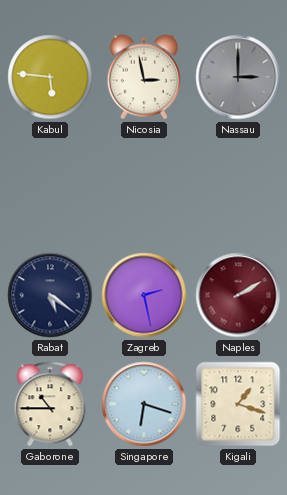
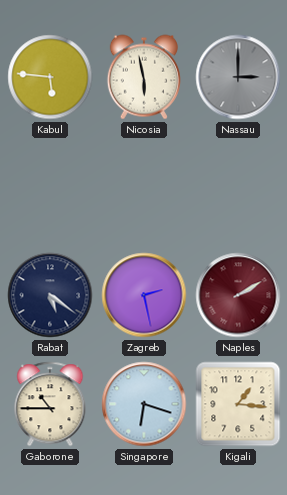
Nicosia: 2:58 -> 5:58 (144, 77)
Kigali: 1:18 -> 1:16 (238, 404)
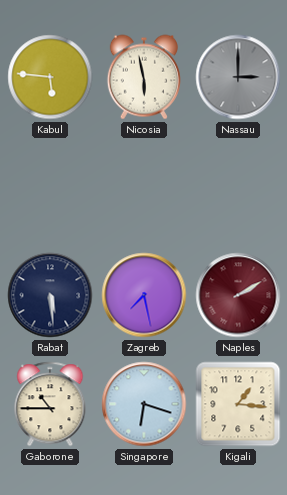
Rabat: 5:21 -> 5:29 (50, 295)
Zagreb: 2:28 -> 7:28 (144, 295)
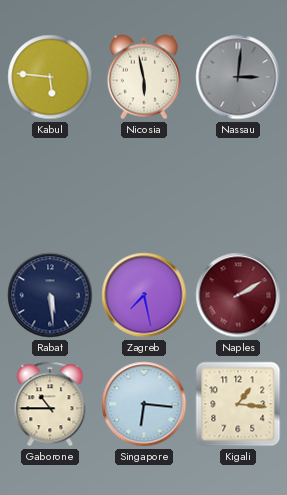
Nassau: 3:00 -> 3:01 (238, 77)
Singapore: 6:18 -> 6:16 (144, 404)
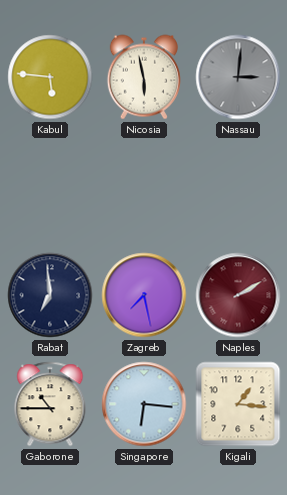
Rabat: 5:29 -> 6:59 (50, 295)
